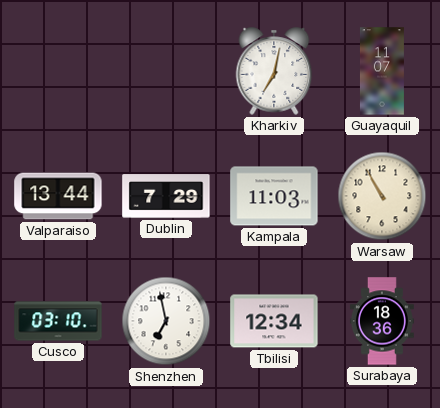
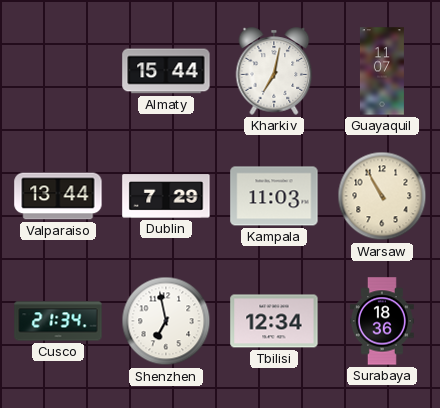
Almaty: none -> 15:44 (166, 71)
Cusco: 03:10 -> 21:34 (58, 321)
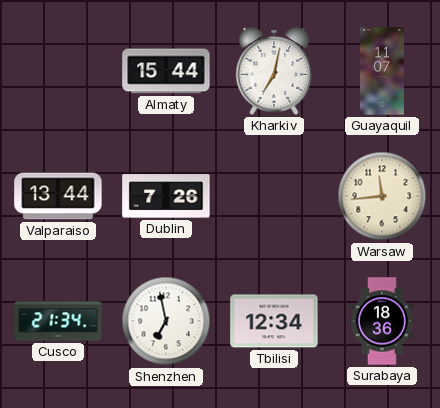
Dublin: 7:29 -> 7:26 (166, 196)
Kampala: 11:03 -> none (274, 196)
Warsaw: 10:55 -> 11:44 (382, 196)
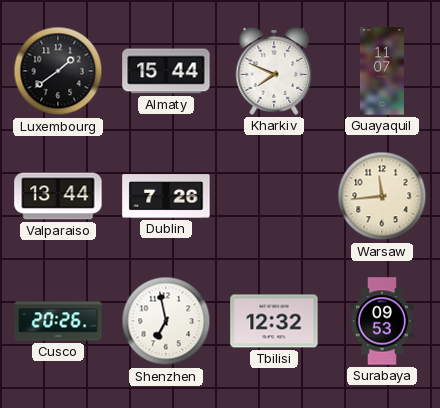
Luxembourg: none -> 1:39 (58, 71)
Kharkiv: 7:02 -> 7:49 (274, 71)
Cusco: 21:34 -> 20:26 (58, 321)
Tbilisi: 12:34 -> 12:32 (274, 321)
Surabaya: 18:36 -> 09:53 (382, 321)
